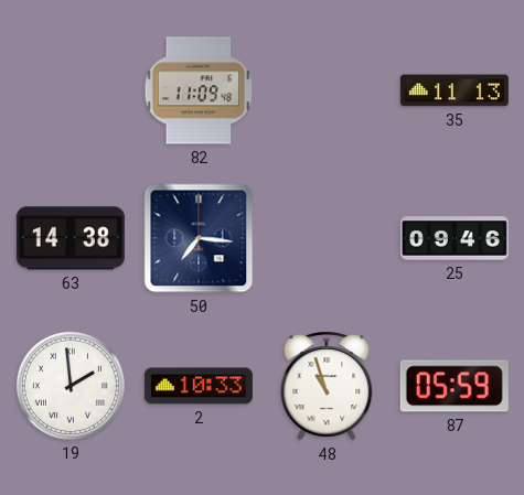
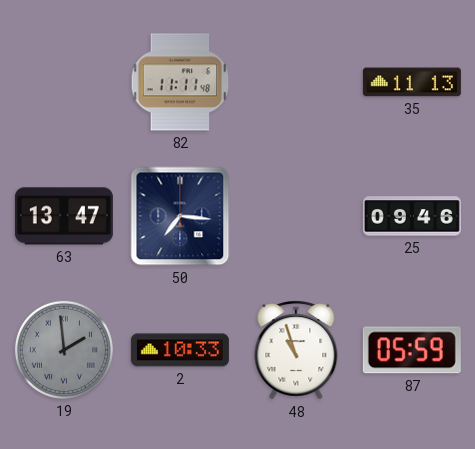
82: 11:09 -> 11:11 (180, 82)
63: 14:38 -> 13:47 (64, 216)
19 dial: white -> grey (64, 350)
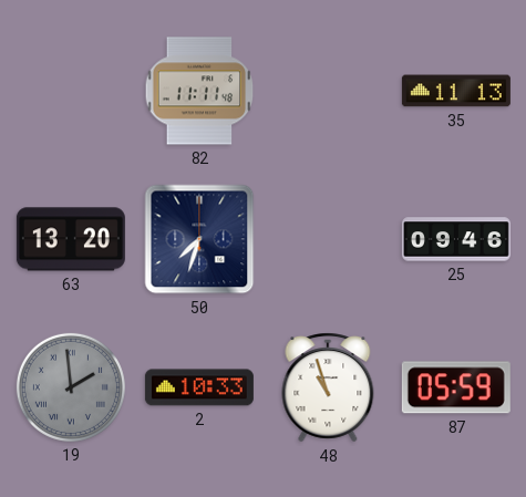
63: 13:47 -> 13:20 (71, 239)
50: 7:16 -> 7:33 (199, 239)
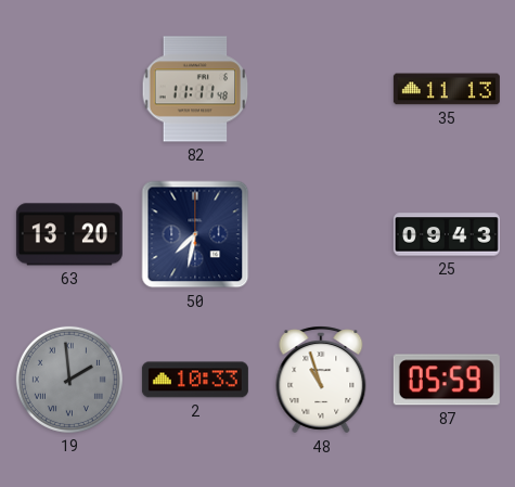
50: 7:33 -> 7:32 (195, 234)
25: 09:46 -> 09:43 (447, 234)
